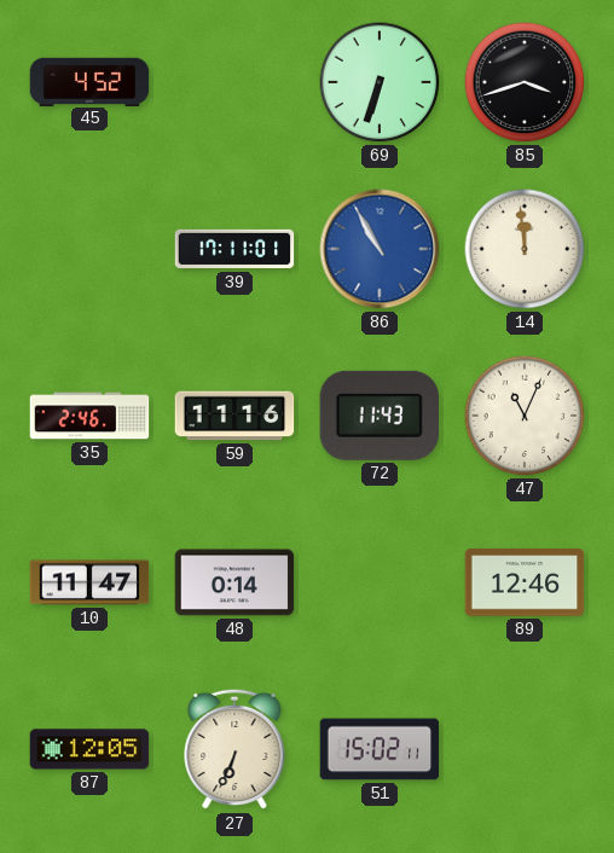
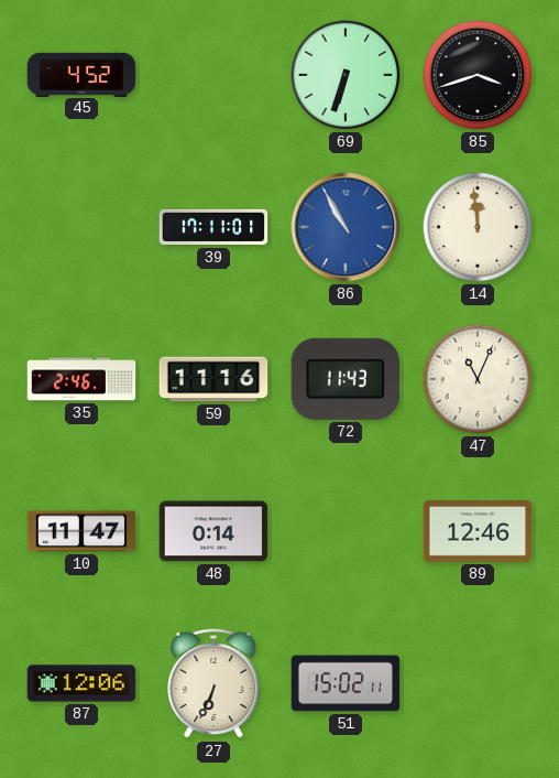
87: 12:05 -> 12:06 (81, 683)
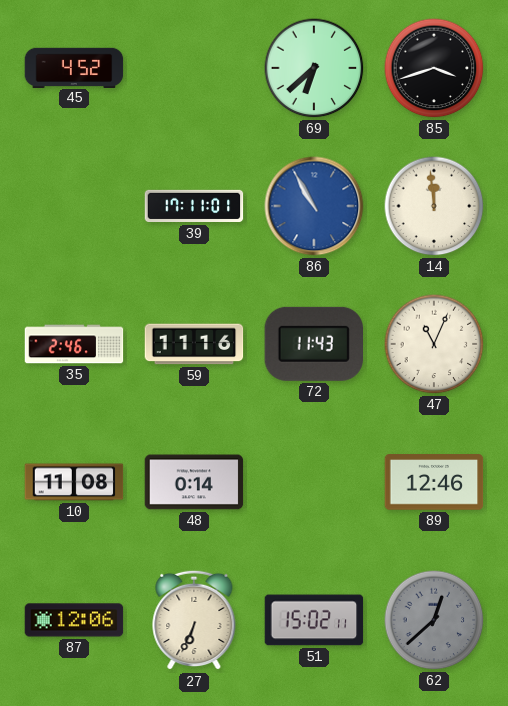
69: 6:33 -> 6:38 (314, 68)
10: 11:47 -> 11:08 (74, 482)
62: none -> 12:38 (434, 620)
